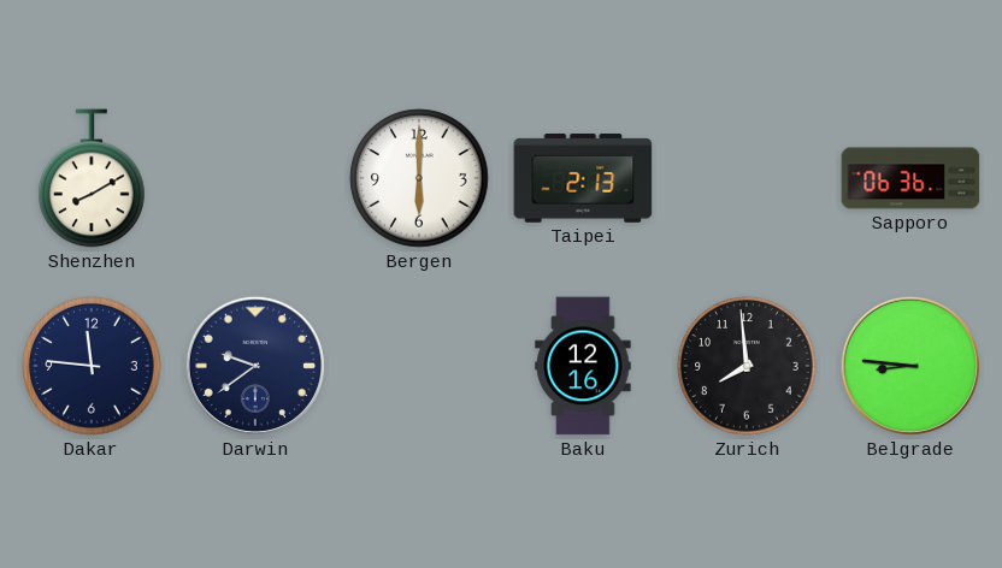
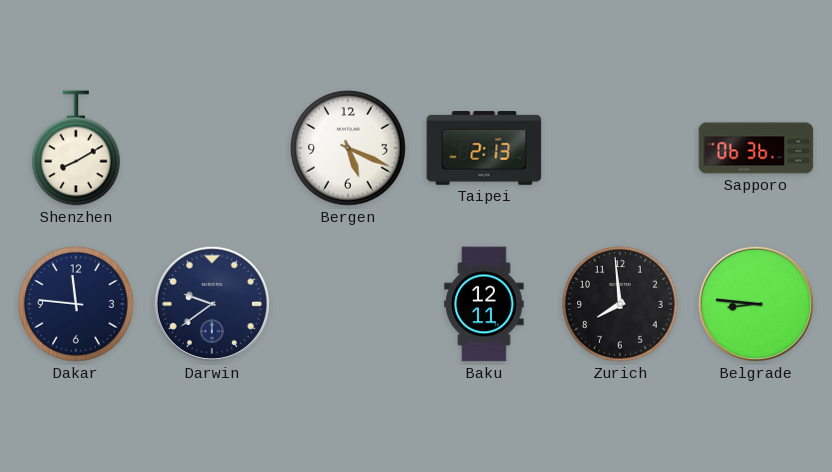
Bergen: 6:00 -> 5:19 (348, 148)
Baku: 12:16 -> 12:11 (484, 304)
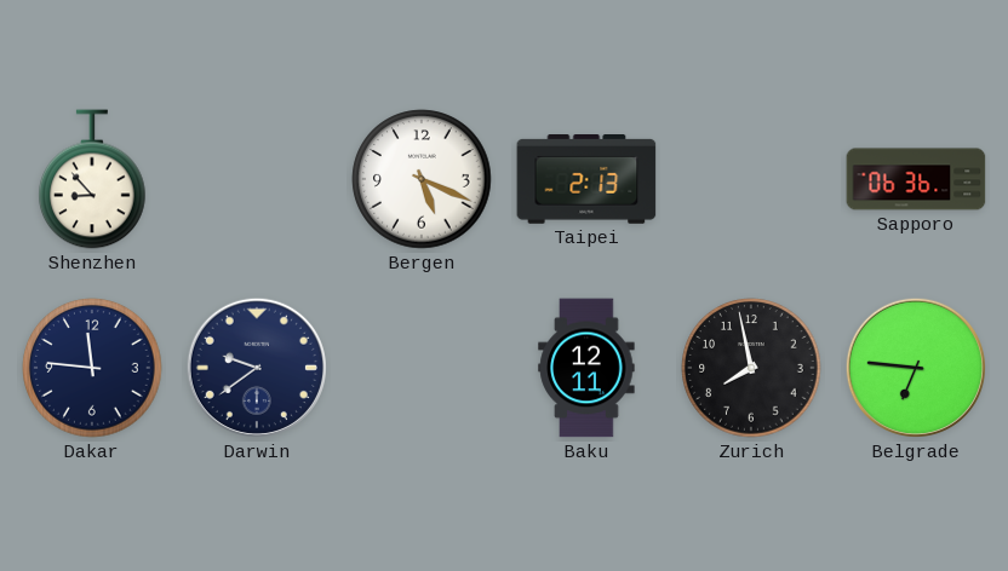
Shenzhen: 8:10 -> 8:53 (92, 179)
Zurich: 7:59 -> 7:58 (751, 368)
Belgrade: 8:46 -> 6:46 (916, 368)
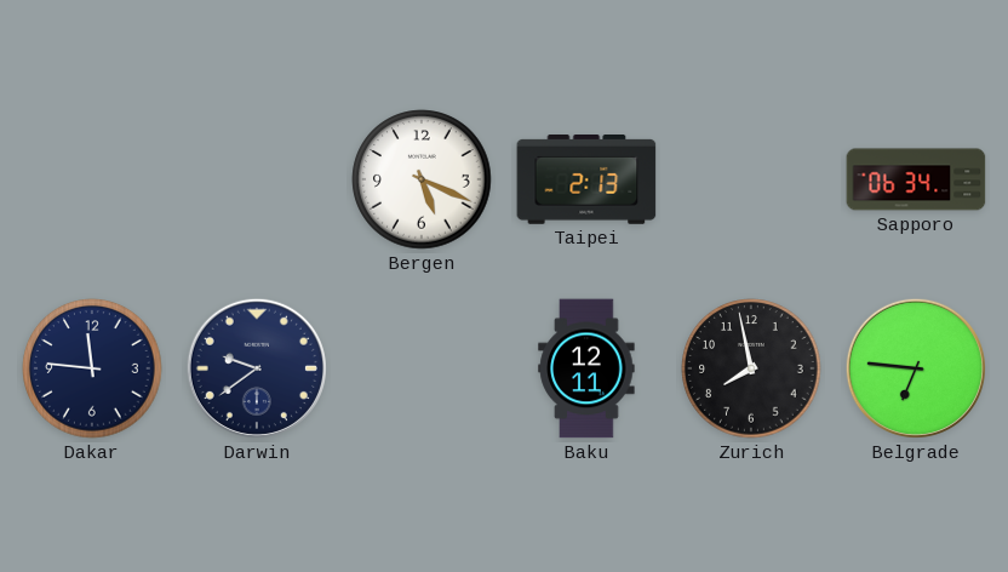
Shenzhen: 8:53 -> none (92, 179)
Sapporo: 06:36 -> 06:34 (916, 179)
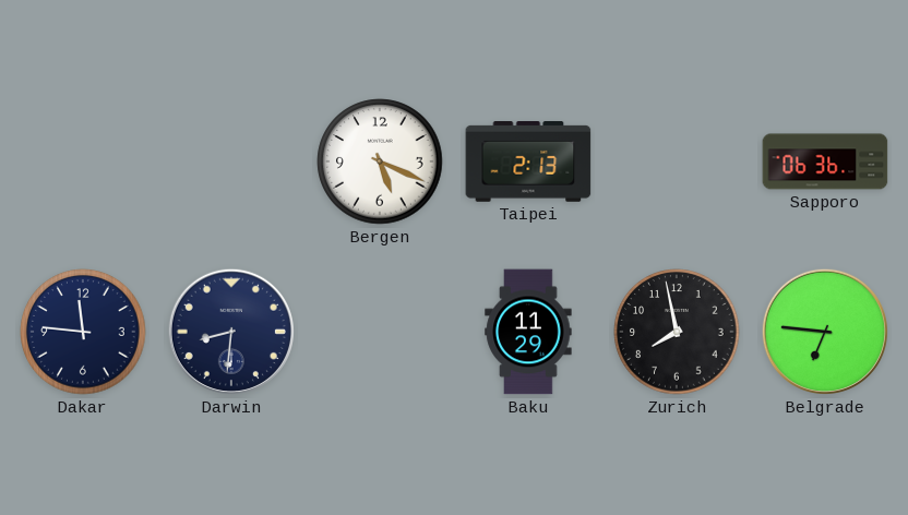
Sapporo: 06:34 -> 06:36 (825, 161)
Darwin: 9:39 -> 8:31 (231, 332)
Baku: 12:11 -> 11:29 (528, 332)
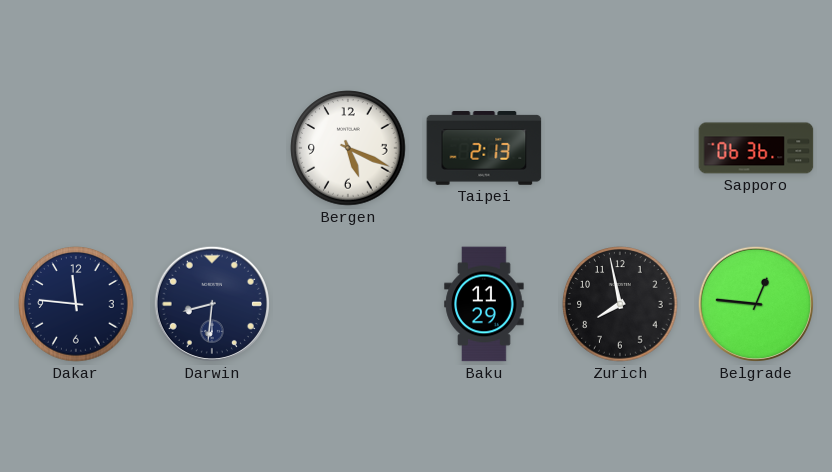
Belgrade: 6:46 -> 12:46 (756, 304)
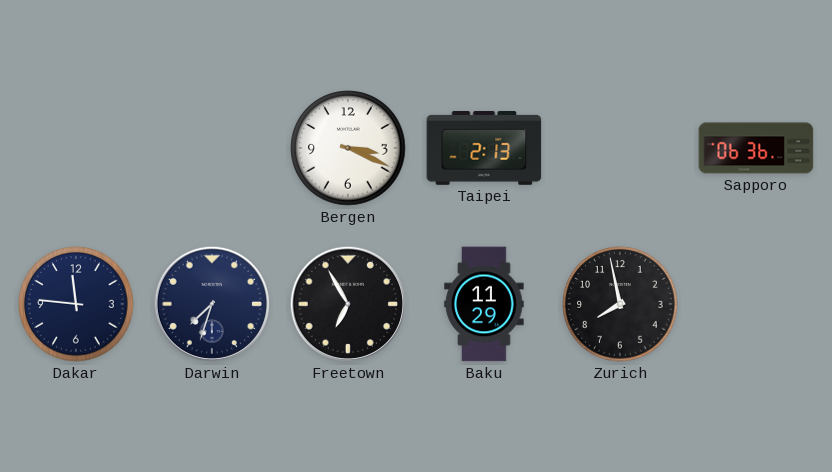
Bergen: 5:19 -> 3:19 (348, 148)
Darwin: 8:31 -> 7:33 (212, 304)
Freetown: none -> 6:55 (348, 304)
Belgrade: 12:46 -> none (756, 304)
